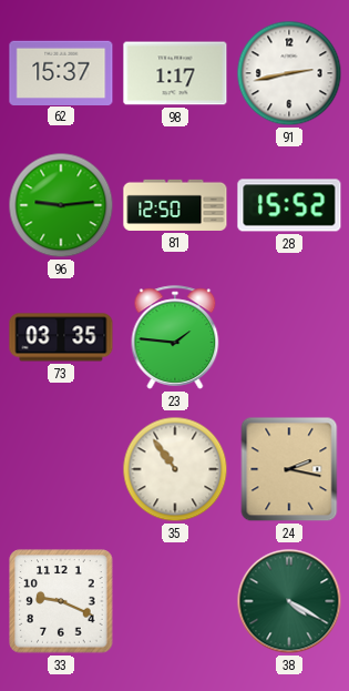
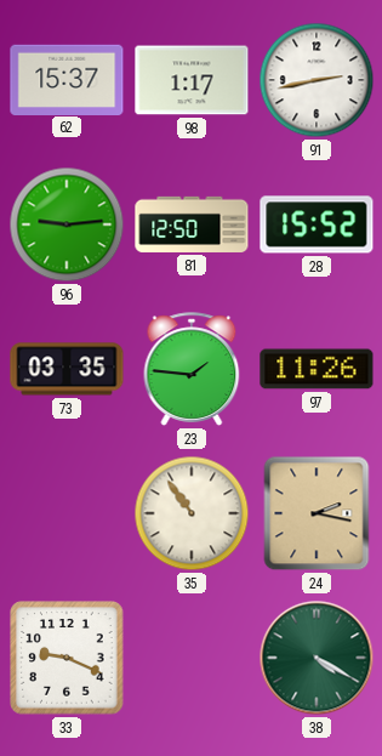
97: none -> 11:26 (317, 369)
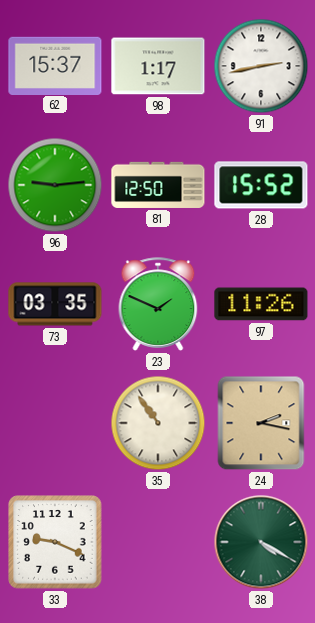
23: 1:46 -> 1:49 (158, 304)
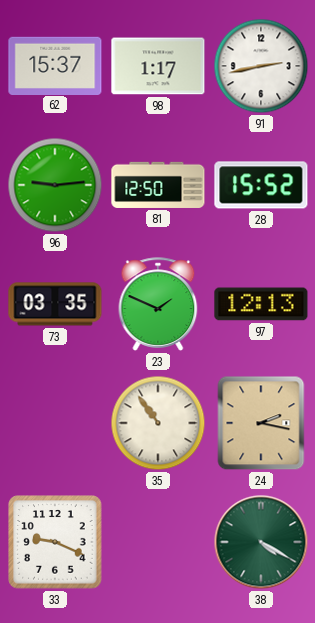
97: 11:26 -> 12:13 (261, 304)
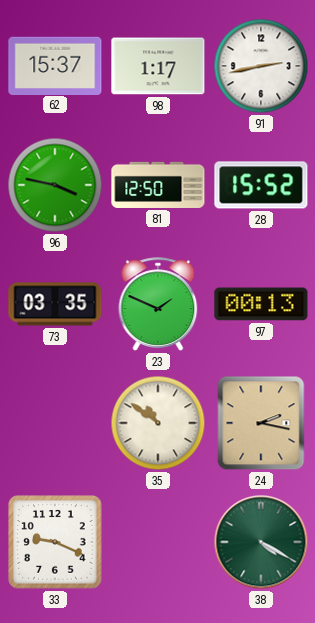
96: 9:14 -> 3:47 (55, 185)
97: 12:13 -> 00:13 (261, 304)
35: 10:54 -> 10:51 (158, 423)
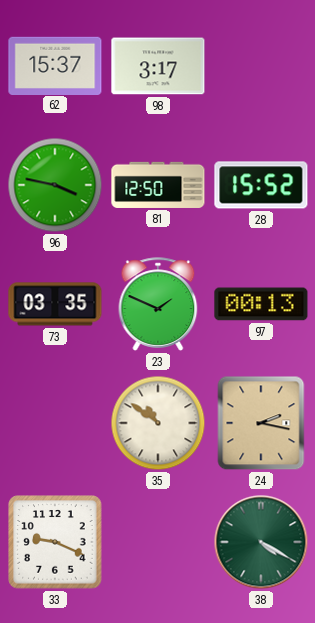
98: 1:17 -> 3:17 (158, 66)
91: 2:43 -> none (261, 66)
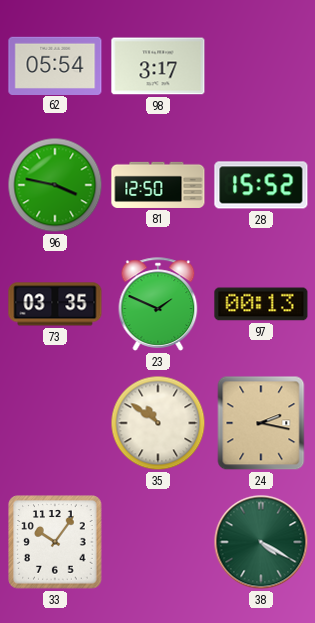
62: 15:37 -> 05:54 (55, 65)
33: 9:19 -> 10:06 (55, 542)
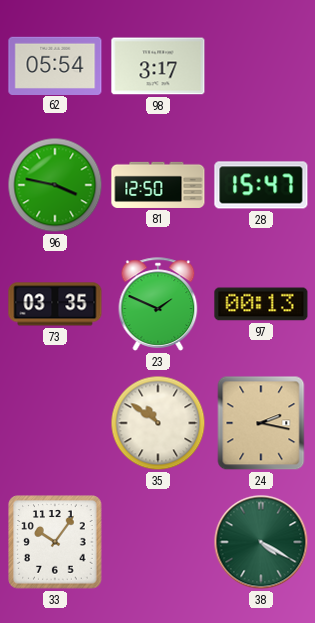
28: 15:52 -> 15:47 (261, 185)
